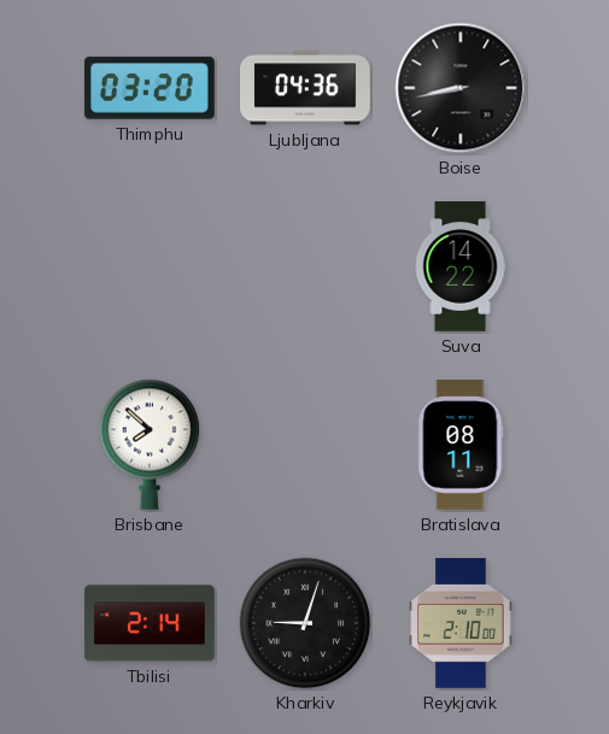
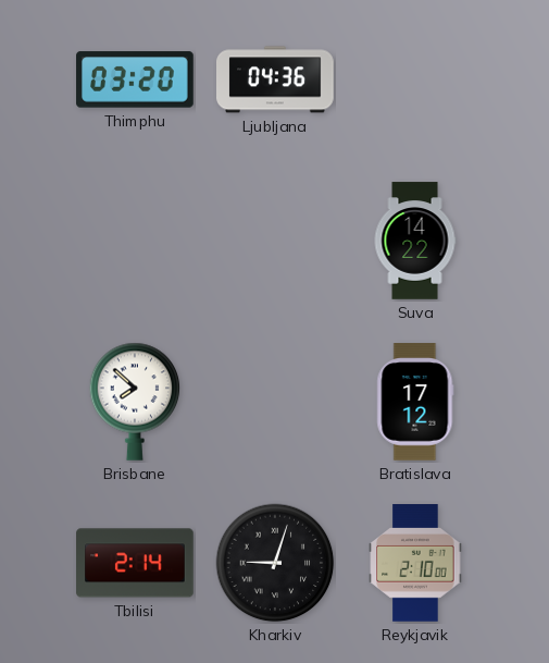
Boise: 8:43 -> none (461, 88)
Bratislava: 08:11 -> 17:12 (415, 402)
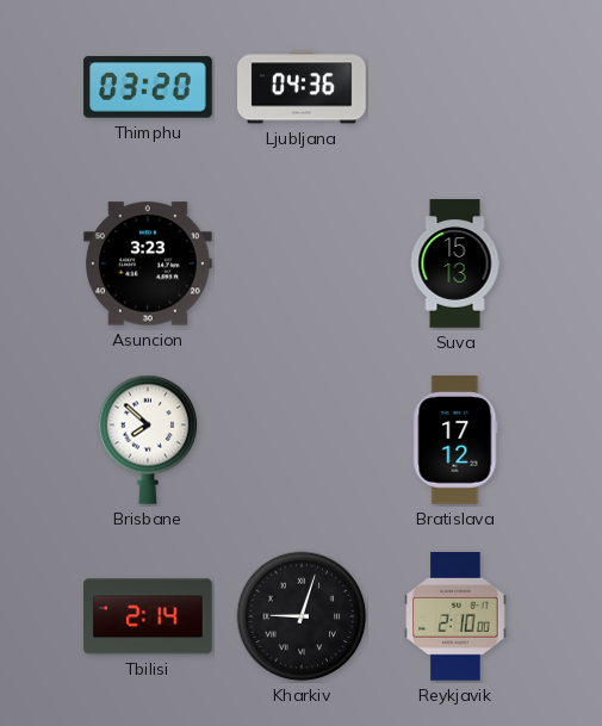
Asuncion: none -> 3:23 (149, 263)
Suva: 14:22 -> 15:13 (455, 263)
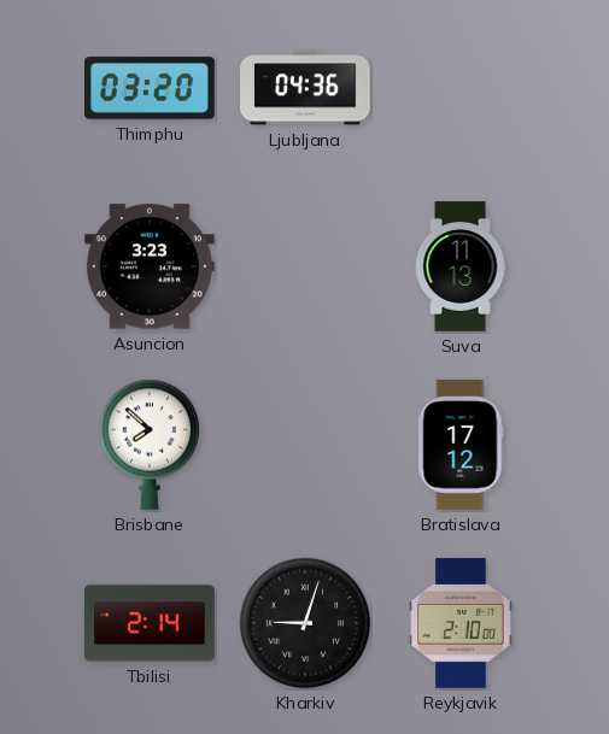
Suva: 15:13 -> 11:13 (461, 266)
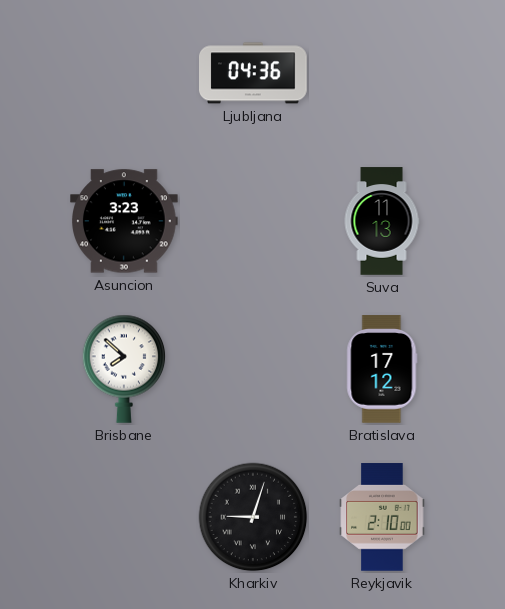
Thimphu: 03:20 -> none (150, 88)
Tbilisi: 2:14 -> none (150, 623)
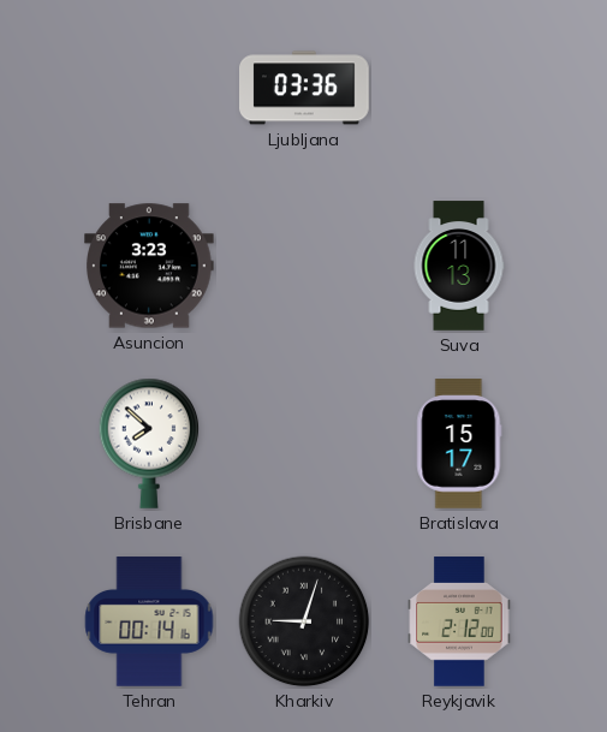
Ljubljana: 04:36 -> 03:36 (304, 88)
Bratislava: 17:12 -> 15:17 (459, 444)
Tehran: none -> 00:14 (149, 621)
Reykjavik: 2:10 -> 2:12 (459, 621)
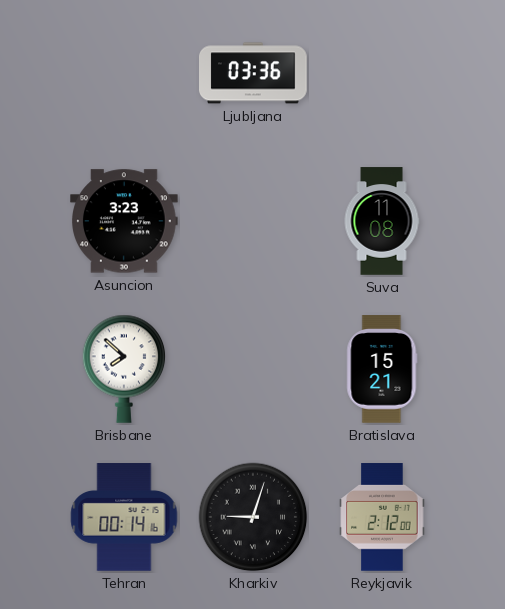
Suva: 11:13 -> 11:08 (382, 221)
Bratislava: 15:17 -> 15:21 (382, 369)
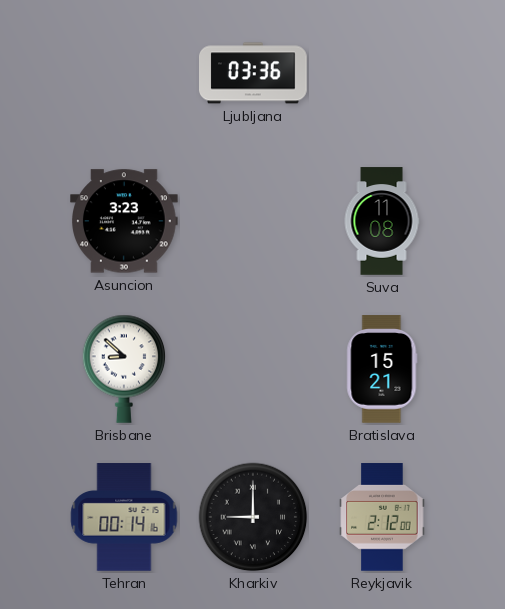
Brisbane: 7:52 -> 8:52 (124, 369)
Kharkiv: 9:03 -> 9:00 (253, 517)
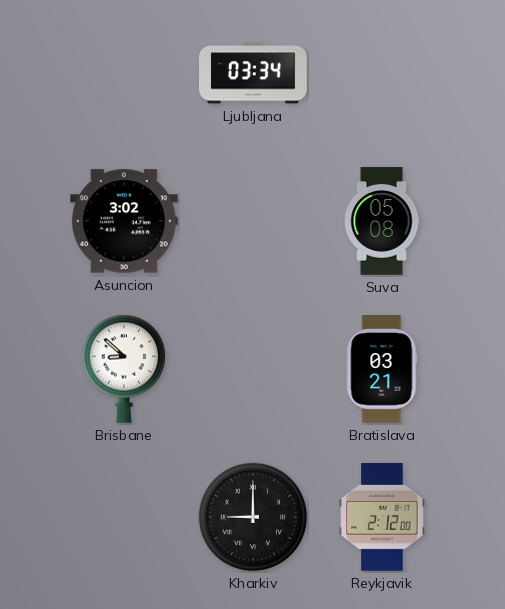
Ljubljana: 03:36 -> 03:34 (253, 73)
Asuncion: 3:23 -> 3:02 (125, 221)
Suva: 11:08 -> 05:08 (382, 221)
Bratislava: 15:21 -> 03:21 (382, 369)
Tehran: 00:14 -> none (124, 517)
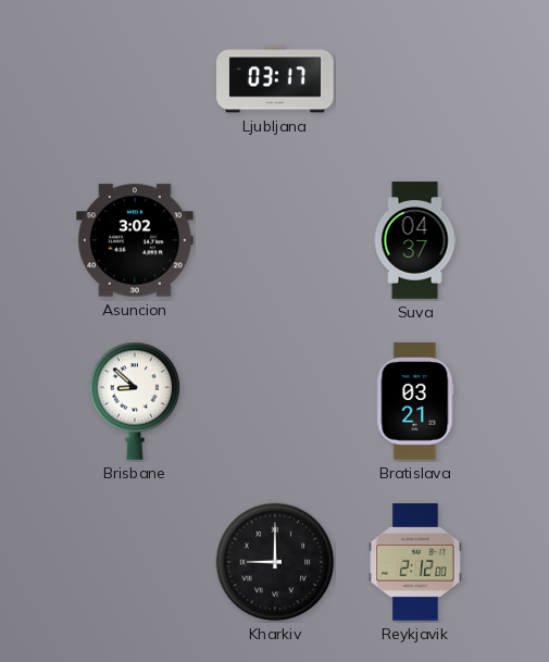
Ljubljana: 03:34 -> 03:17 (275, 79)
Suva: 05:08 -> 04:37 (415, 240)
